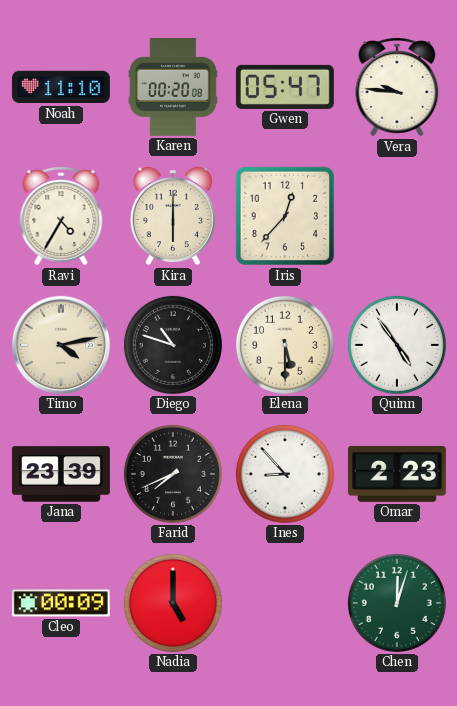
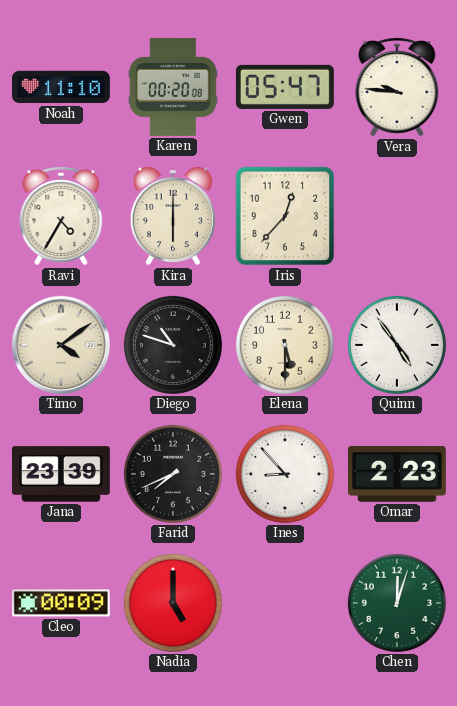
Timo: 4:13 -> 4:09 (61, 345)
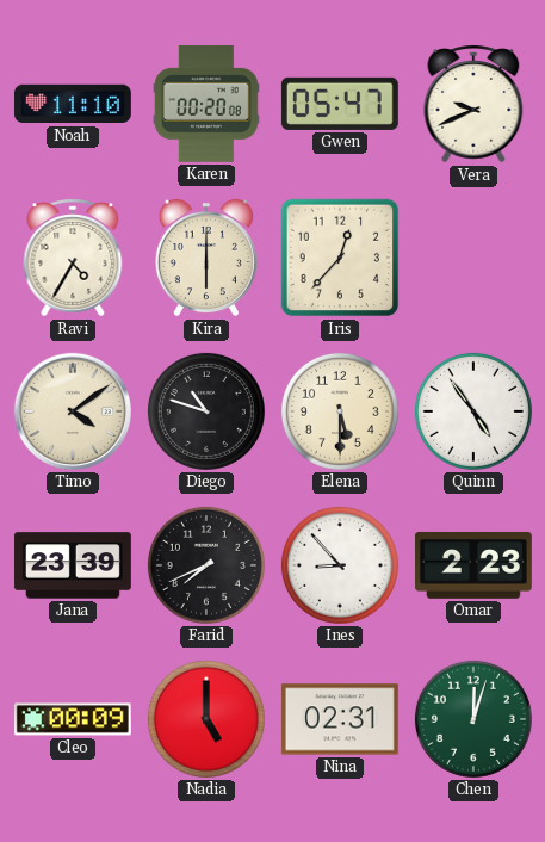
Vera: 9:46 -> 9:41 (473, 104)
Nina: none -> 02:31 (340, 719)
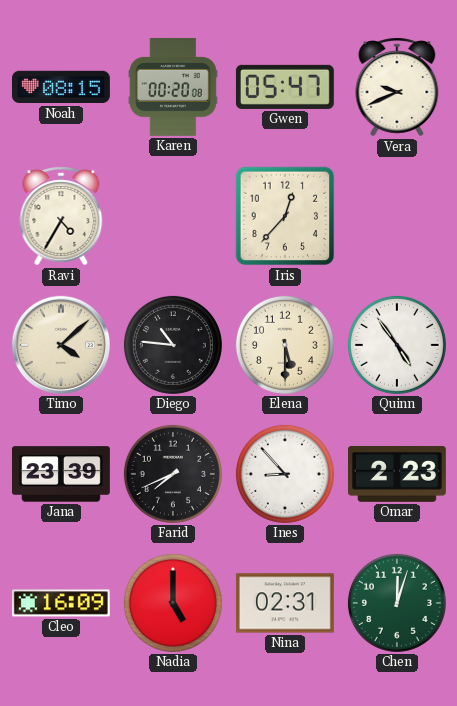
Noah: 11:10 -> 08:15 (61, 87)
Kira: 6:00 -> none (206, 258)
Timo: 4:09 -> 4:08 (61, 345)
Diego: 10:48 -> 10:46 (173, 345)
Cleo: 00:09 -> 16:09 (61, 603)
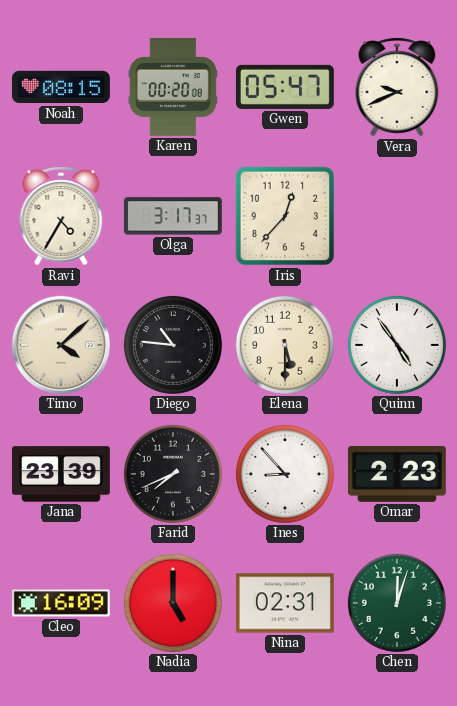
Olga: none -> 3:17 (173, 216)
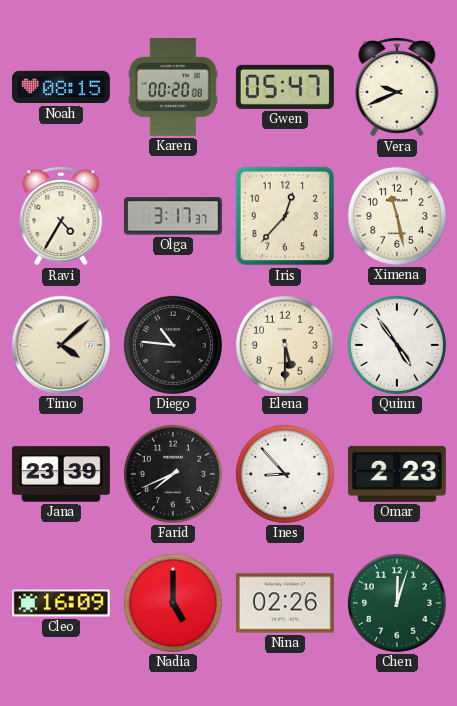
Ximena: none -> 11:28 (397, 216)
Nina: 02:31 -> 02:26 (285, 603)
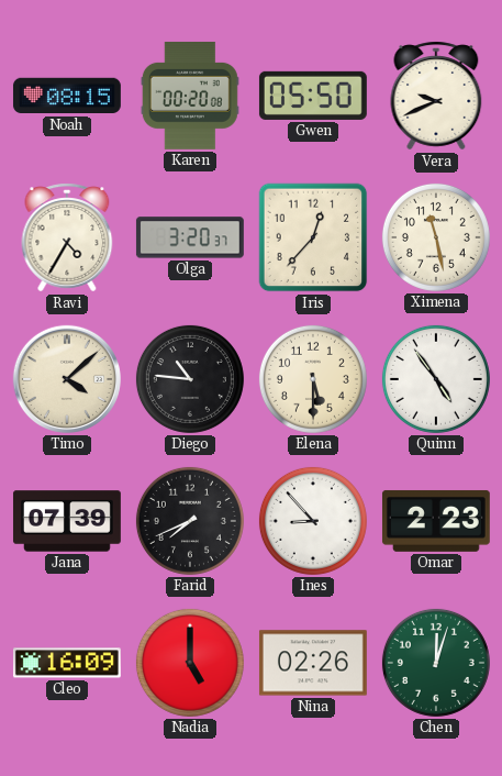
Gwen: 05:47 -> 05:50 (313, 96)
Olga: 3:17 -> 3:20 (190, 237)
Jana: 23:39 -> 07:39 (67, 521)
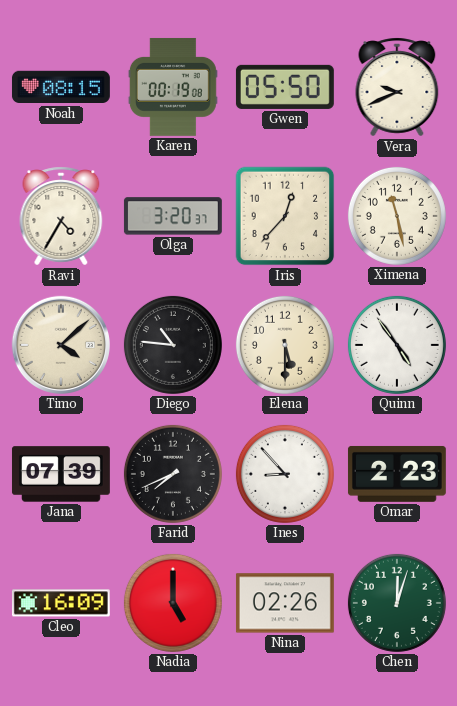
Karen: 00:20 -> 00:19 (173, 87)
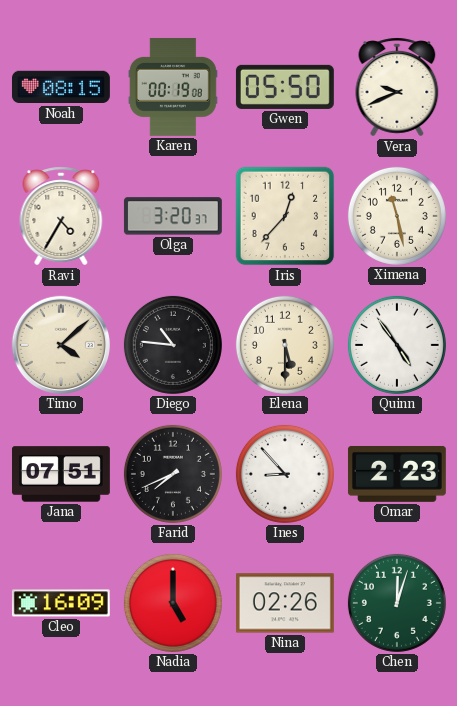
Jana: 07:39 -> 07:51 (61, 474)
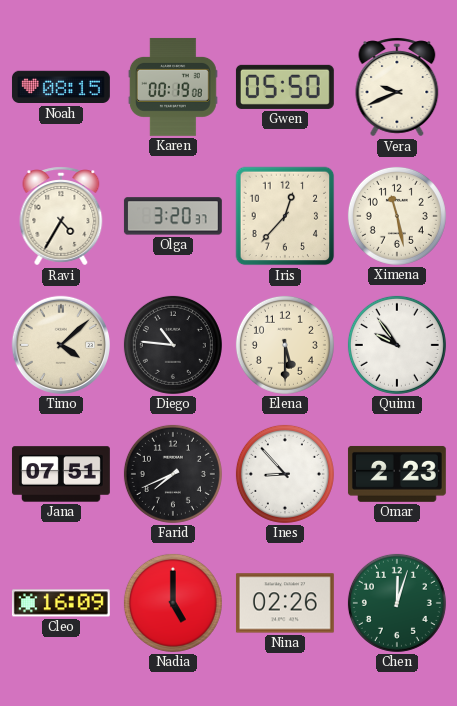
Quinn: 4:54 -> 9:54 (397, 345)
